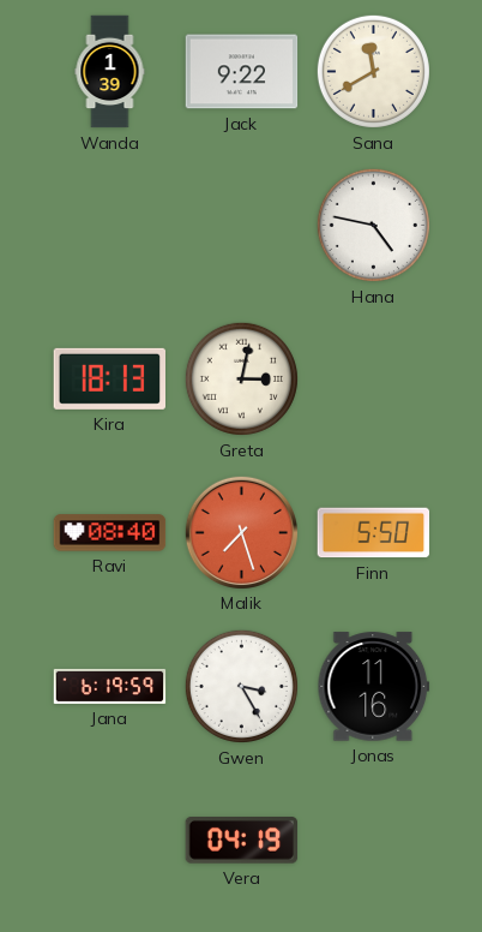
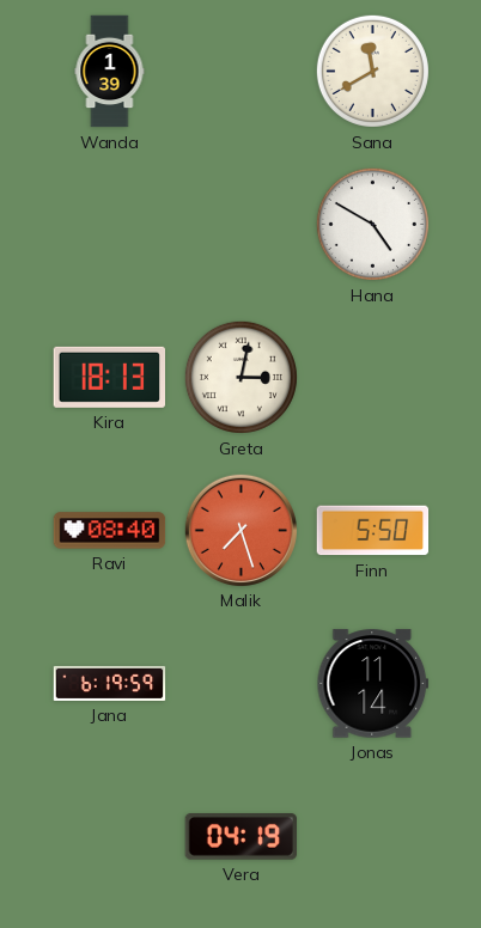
Jack: 9:22 -> none (242, 72)
Hana: 4:47 -> 4:50 (372, 224)
Gwen: 3:25 -> none (241, 686)
Jonas: 11:16 -> 11:14 (373, 684)
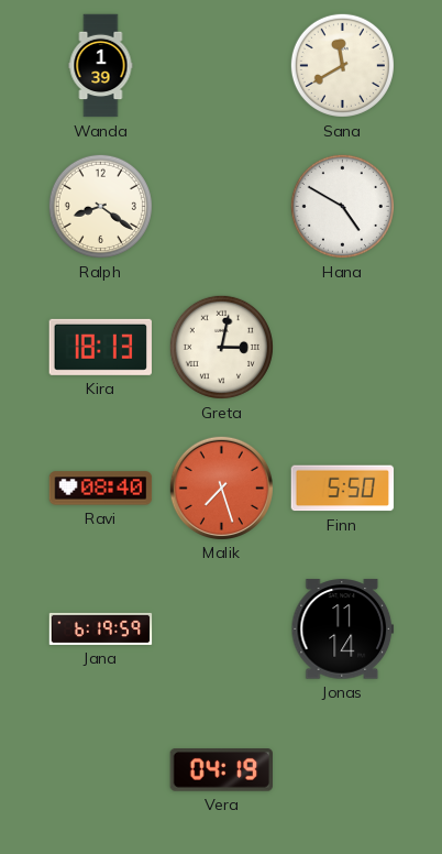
Ralph: none -> 8:21 (100, 206)
